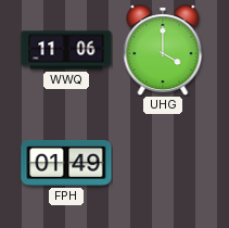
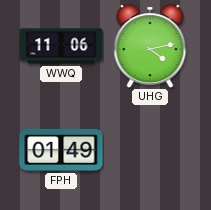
UHG: 4:00 -> 4:13 (150, 46)
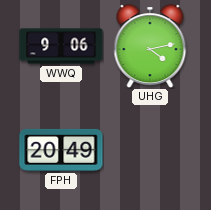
WWQ: 11:06 -> 9:06 (61, 46)
FPH: 01:49 -> 20:49 (61, 150)
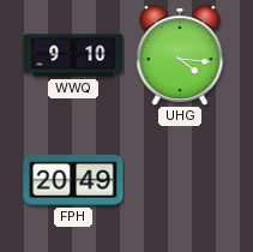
WWQ: 9:06 -> 9:10 (73, 55)
UHG: 4:13 -> 4:16 (180, 55)
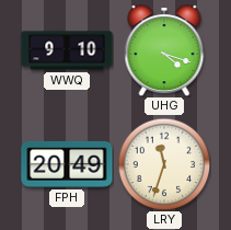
UHG: 4:16 -> 4:18 (164, 50)
LRY: none -> 11:33 (164, 164)
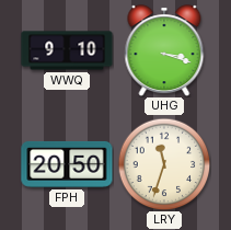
UHG: 4:18 -> 3:18 (164, 50)
FPH: 20:49 -> 20:50 (67, 164)
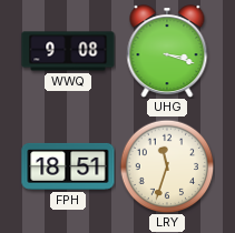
WWQ: 9:10 -> 9:08 (68, 51)
FPH: 20:50 -> 18:51 (68, 166)
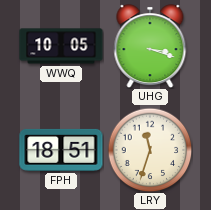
WWQ: 9:08 -> 10:05 (61, 46)
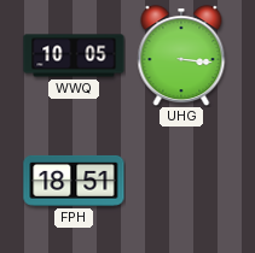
UHG: 3:18 -> 3:16 (181, 55)
LRY: 11:33 -> none (150, 150)
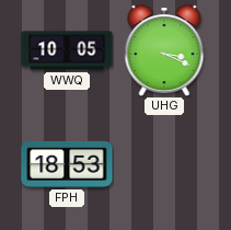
UHG: 3:16 -> 3:19 (164, 50)
FPH: 18:51 -> 18:53 (67, 164)
